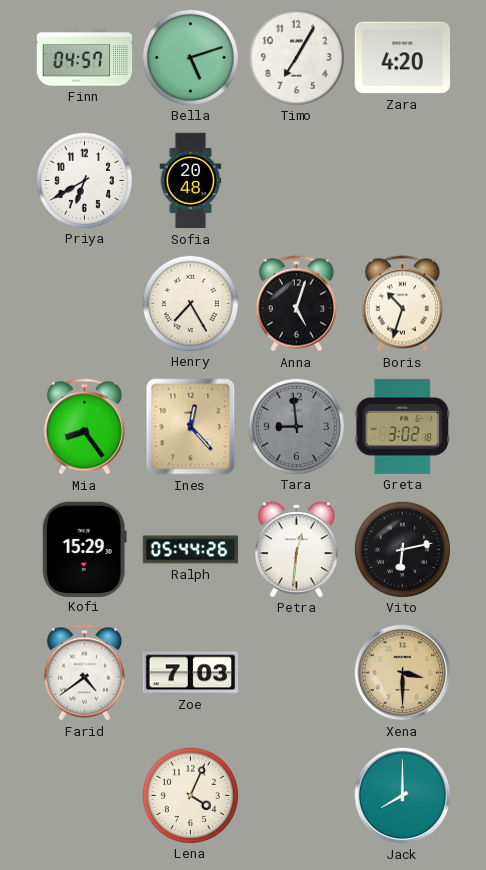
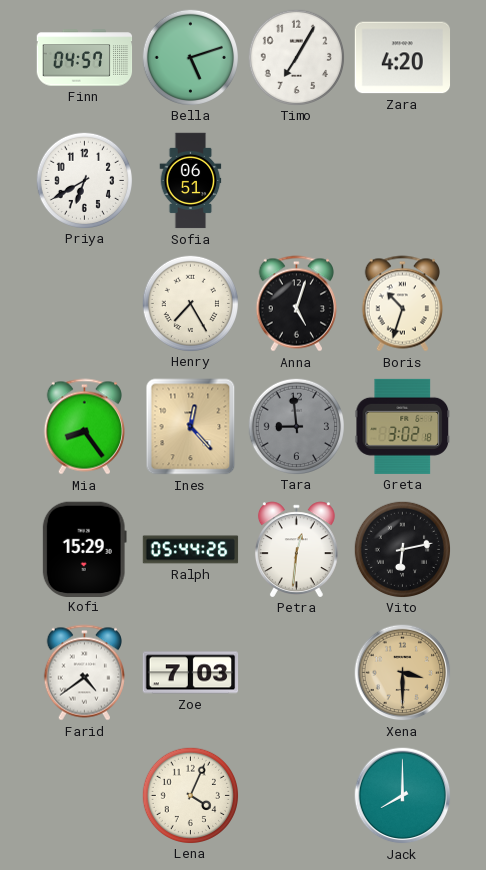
Sofia: 20:48 -> 06:51 (191, 181)
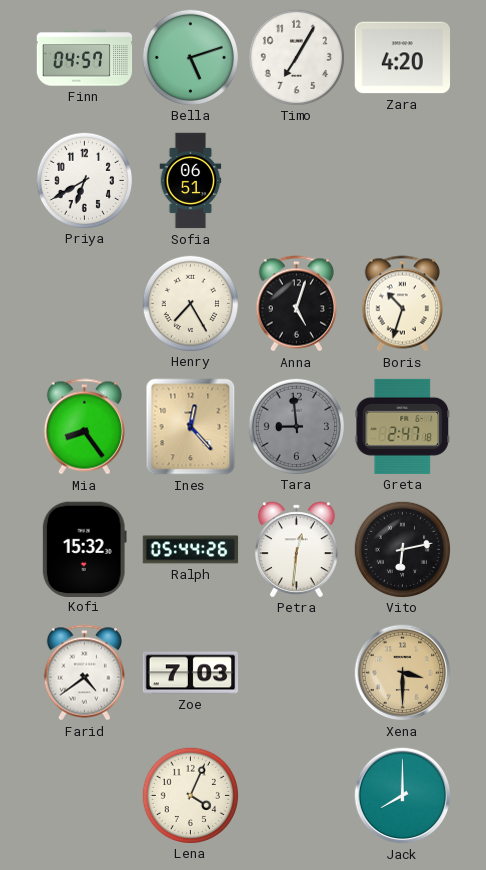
Greta: 3:02 -> 2:47 (402, 426)
Kofi: 15:29 -> 15:32 (84, 549)
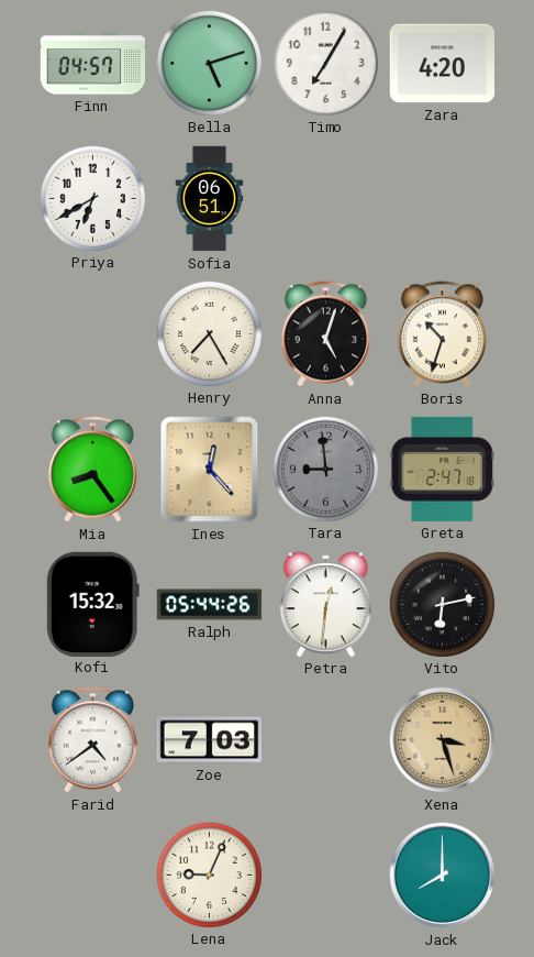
Xena: 3:30 -> 3:27 (443, 740)
Lena: 4:04 -> 9:04 (209, 875)
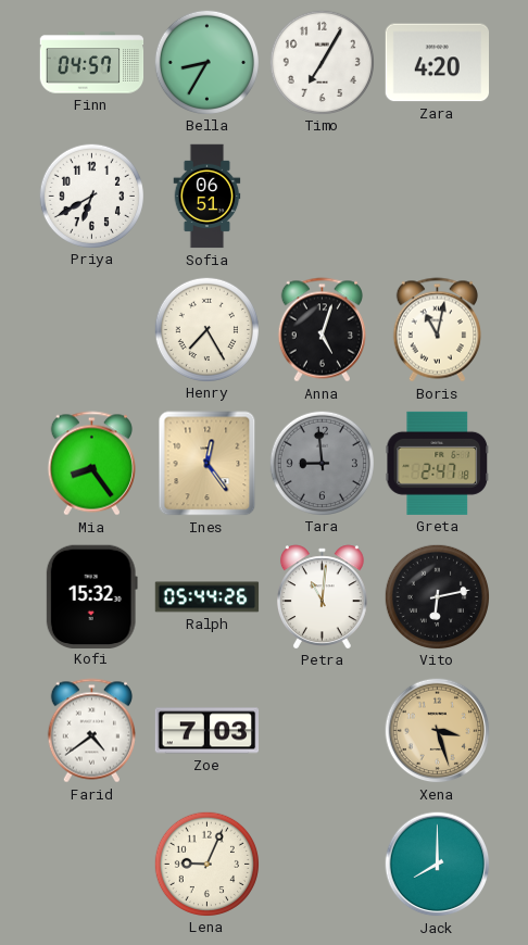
Bella: 5:12 -> 8:35 (206, 62)
Boris: 10:33 -> 11:02 (437, 330)
Ines: 12:23 -> 12:24 (208, 464)
Petra: 12:31 -> 11:01 (322, 596)
